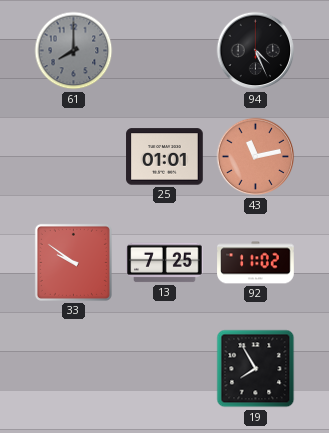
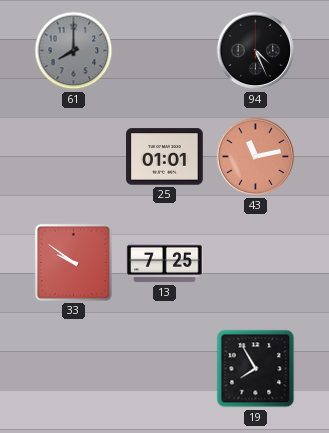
92: 11:02 -> none (256, 263)
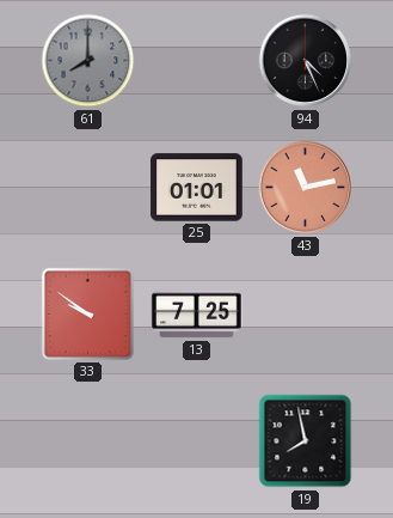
19: 7:55 -> 7:58 (306, 441)
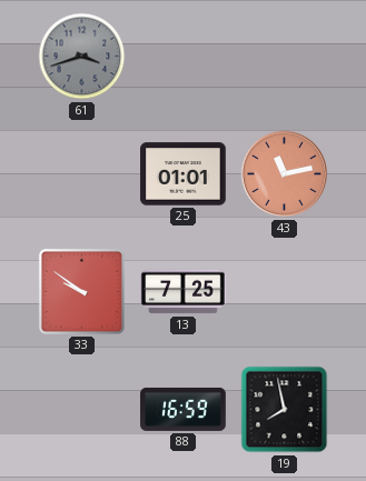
61: 8:00 -> 3:42 (82, 57)
94: 4:26 -> none (306, 61)
88: none -> 16:59 (184, 409)
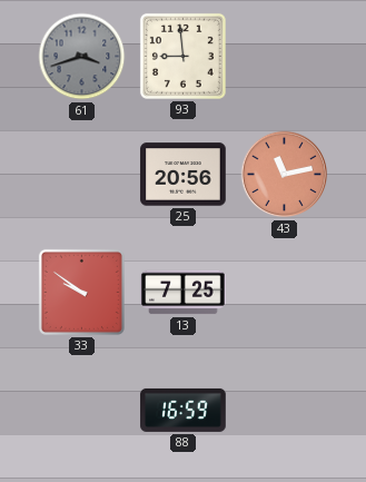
93: none -> 8:59 (182, 56)
25: 01:01 -> 20:56 (184, 175)
19: 7:58 -> none (285, 410)
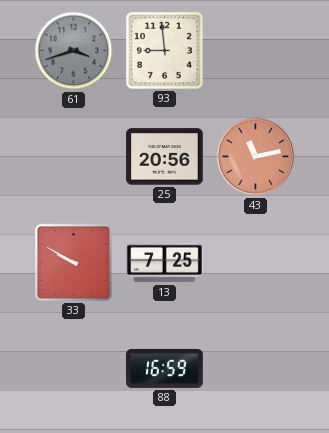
33: 9:51 -> 9:50 (73, 262)
